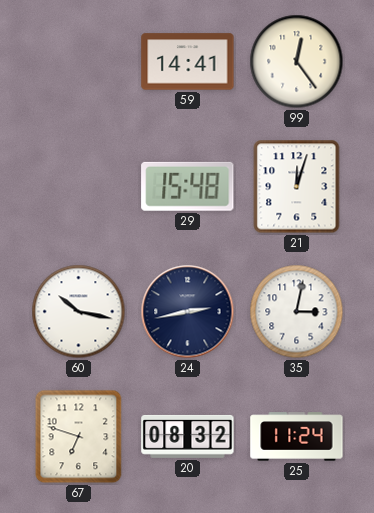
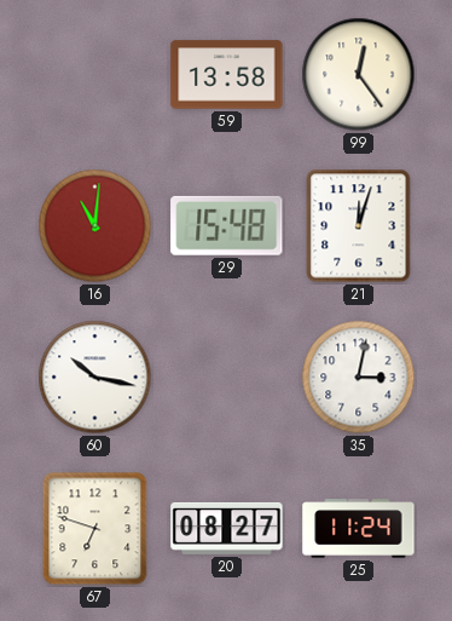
59: 14:41 -> 13:58 (227, 75)
16: none -> 11:01 (95, 226)
24: 2:43 -> none (188, 312)
20: 08:32 -> 08:27 (227, 528)
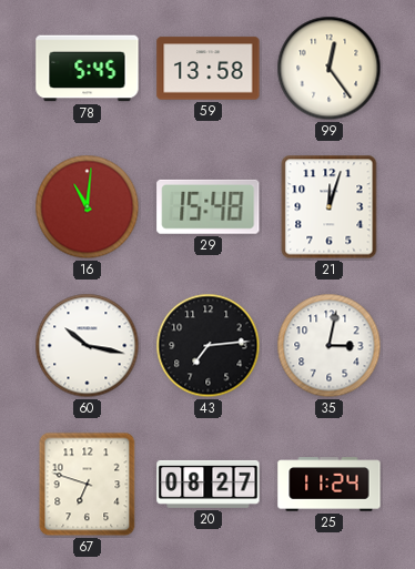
78: none -> 5:45 (88, 69)
43: none -> 7:14 (209, 346)
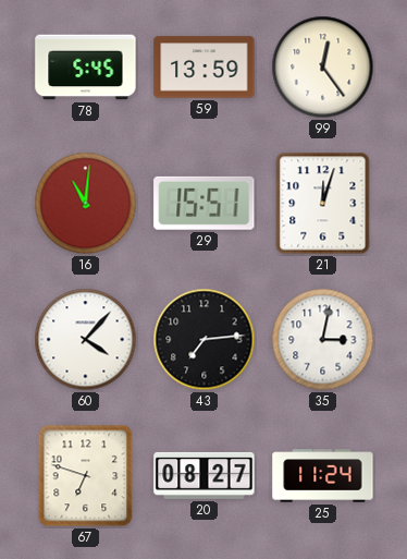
59: 13:58 -> 13:59 (205, 68)
29: 15:48 -> 15:51 (205, 203)
60: 10:17 -> 4:07 (86, 340)
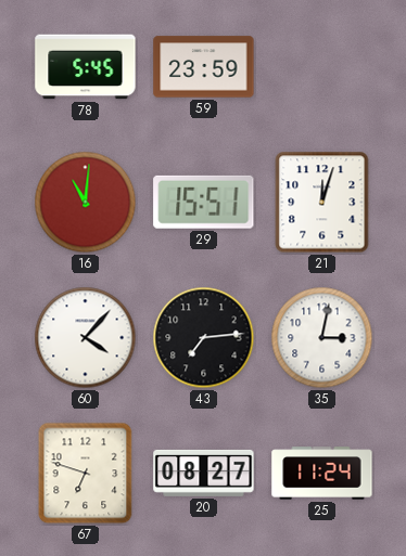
59: 13:59 -> 23:59 (204, 67)
99: 12:24 -> none (323, 68)
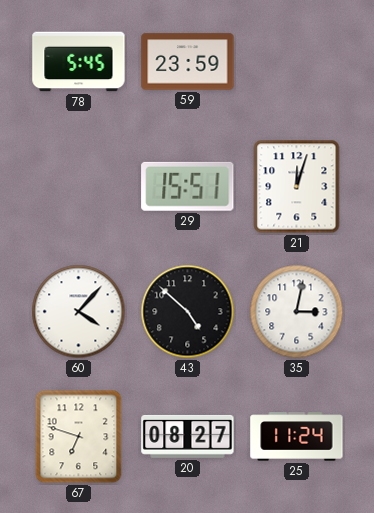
16: 11:01 -> none (86, 203)
43: 7:14 -> 4:52 (188, 312)
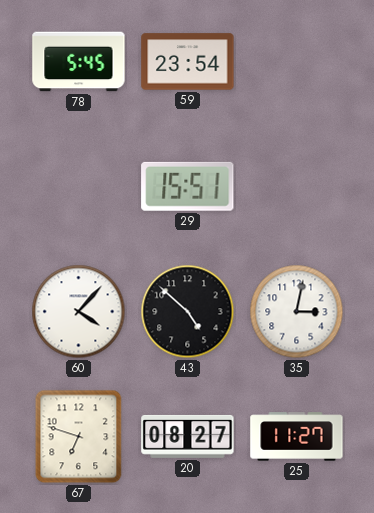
59: 23:59 -> 23:54 (188, 62)
21: 12:03 -> none (297, 187)
25: 11:24 -> 11:27 (297, 437)
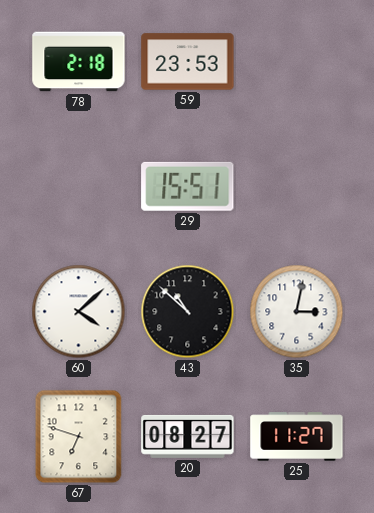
78: 5:45 -> 2:18 (79, 62)
59: 23:54 -> 23:53 (188, 62)
60: 4:07 -> 4:08 (79, 312)
43: 4:52 -> 10:52 (188, 312)
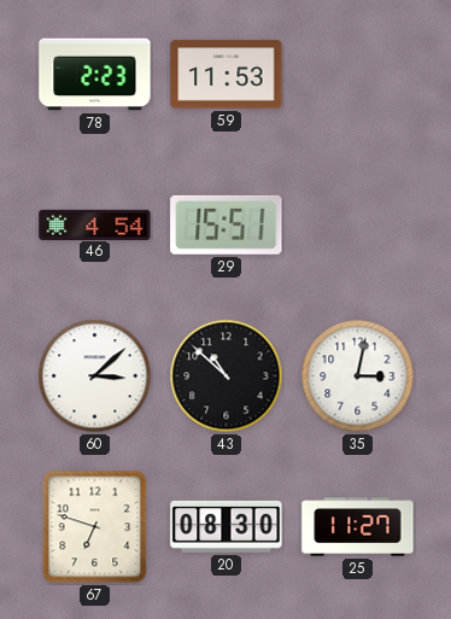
78: 2:18 -> 2:23 (95, 75)
59: 23:53 -> 11:53 (227, 75)
46: none -> 4:54 (95, 224)
60: 4:08 -> 3:08 (95, 376)
20: 08:27 -> 08:30 (227, 526)
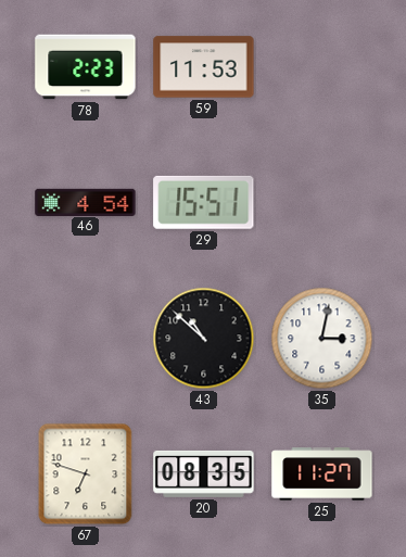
60: 3:08 -> none (95, 376)
20: 08:30 -> 08:35 (204, 473)
